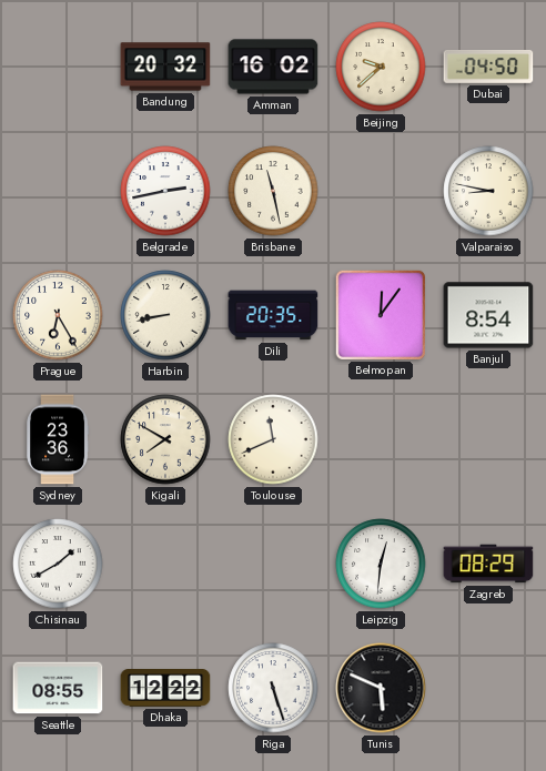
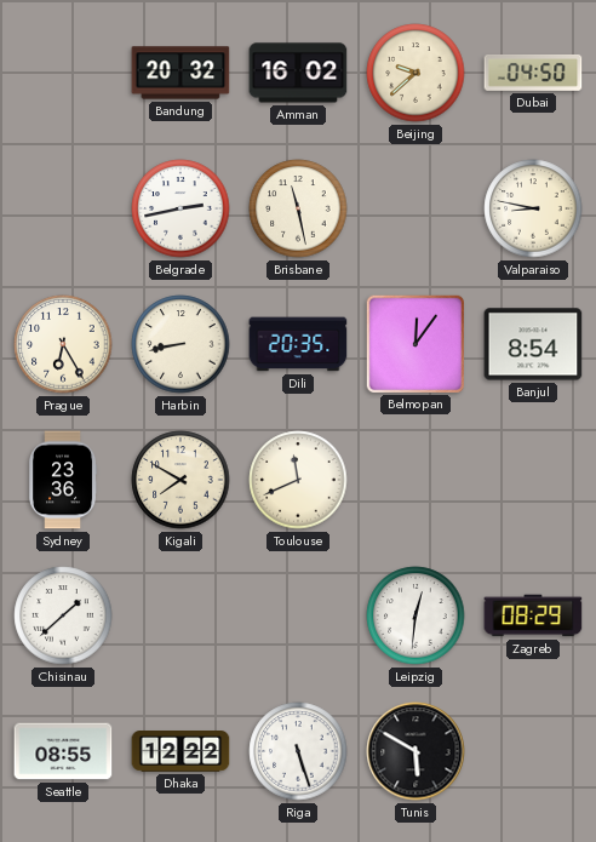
Chisinau: 1:40 -> 1:38 (63, 615)
Tunis: 5:49 -> 5:50 (416, 751)
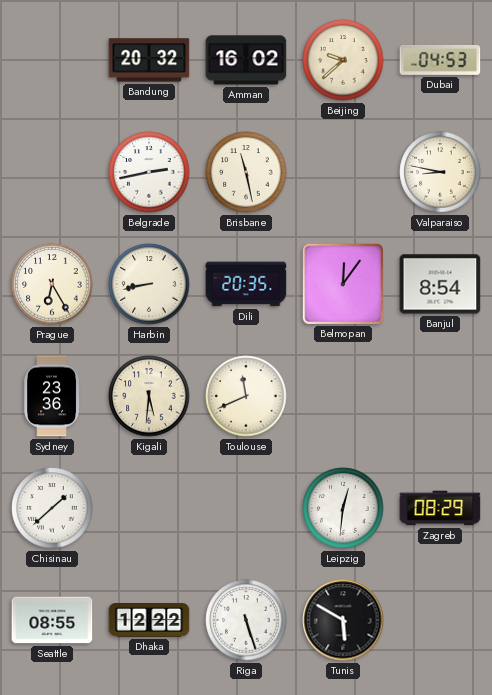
Dubai: 04:50 -> 04:53 (440, 60)
Kigali: 7:50 -> 5:31 (149, 396)
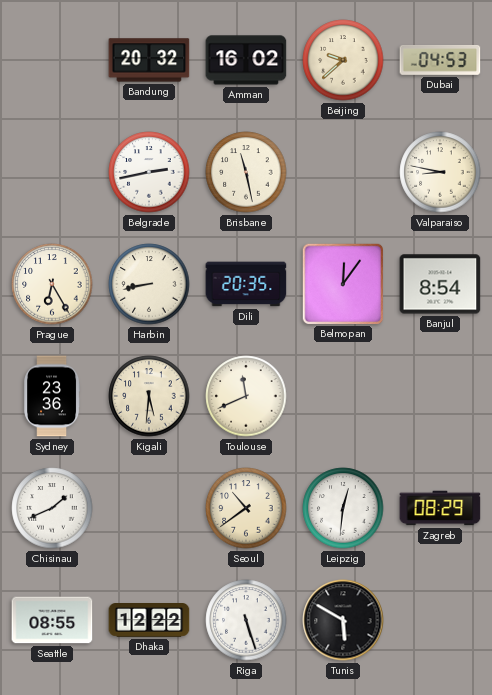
Chisinau: 1:38 -> 1:41 (52, 508)
Seoul: none -> 10:39 (246, 508)
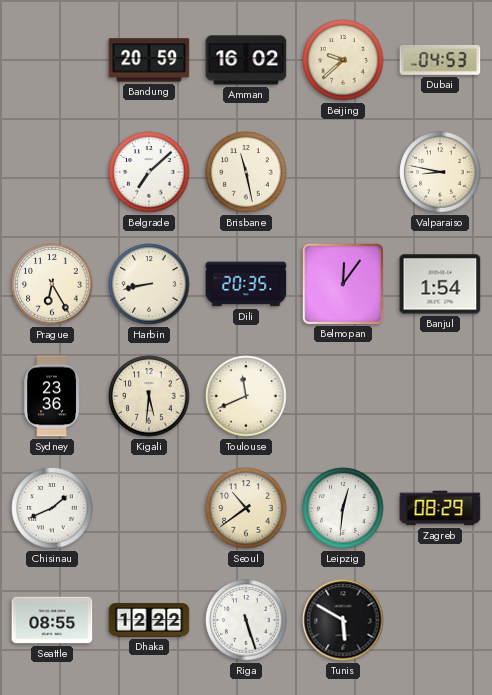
Bandung: 20:32 -> 20:59 (149, 60)
Belgrade: 2:43 -> 7:08 (149, 172)
Banjul: 8:54 -> 1:54 (440, 284)
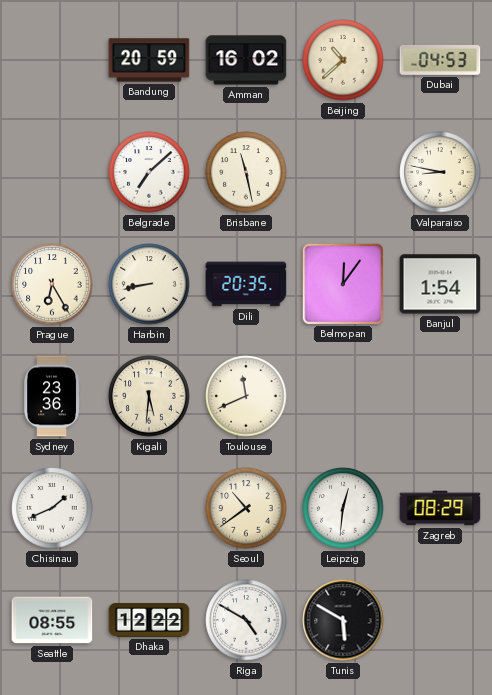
Beijing: 9:38 -> 10:38 (343, 60)
Riga: 5:27 -> 4:50 (246, 620)
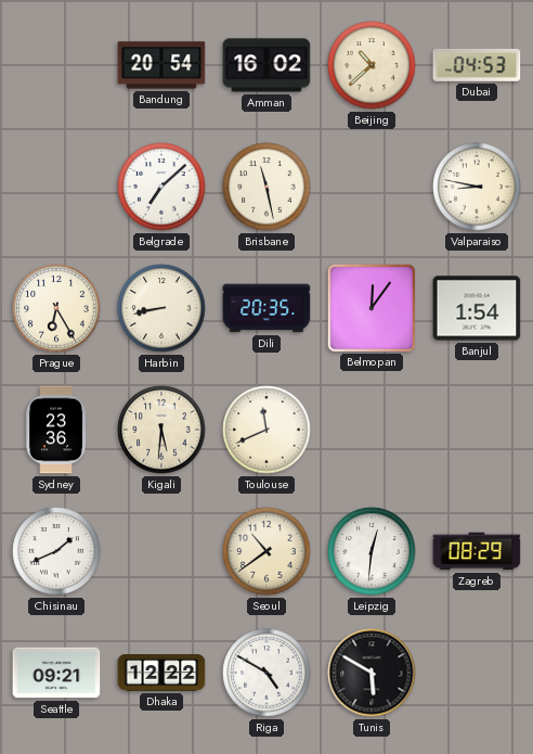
Bandung: 20:59 -> 20:54 (161, 65)
Seattle: 08:55 -> 09:21 (56, 673)
